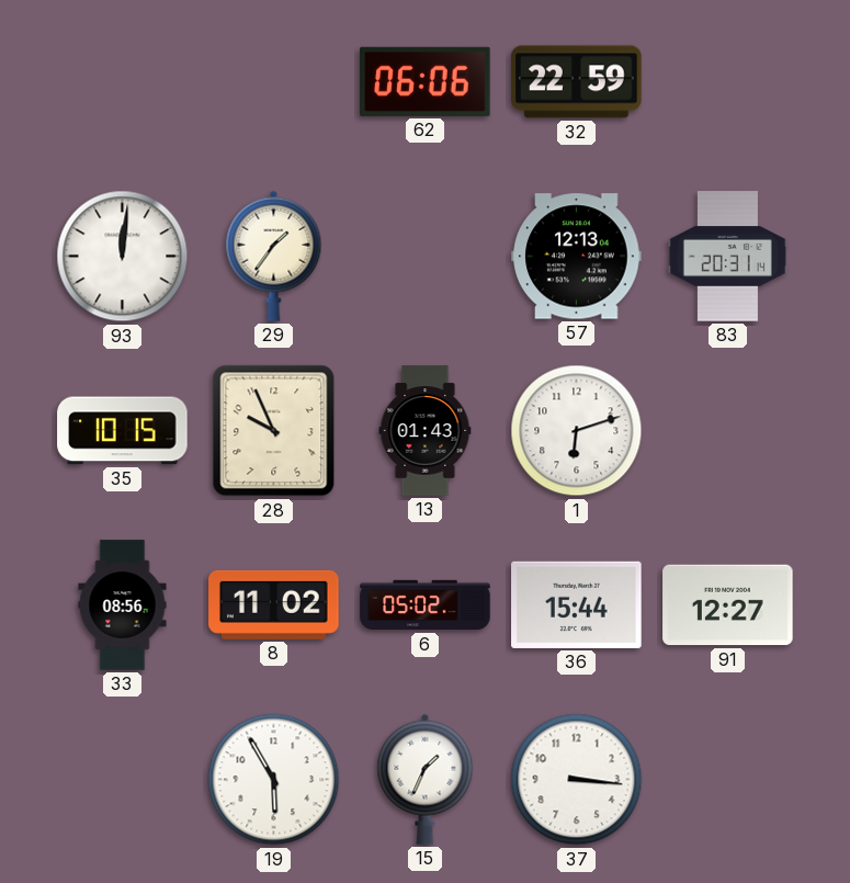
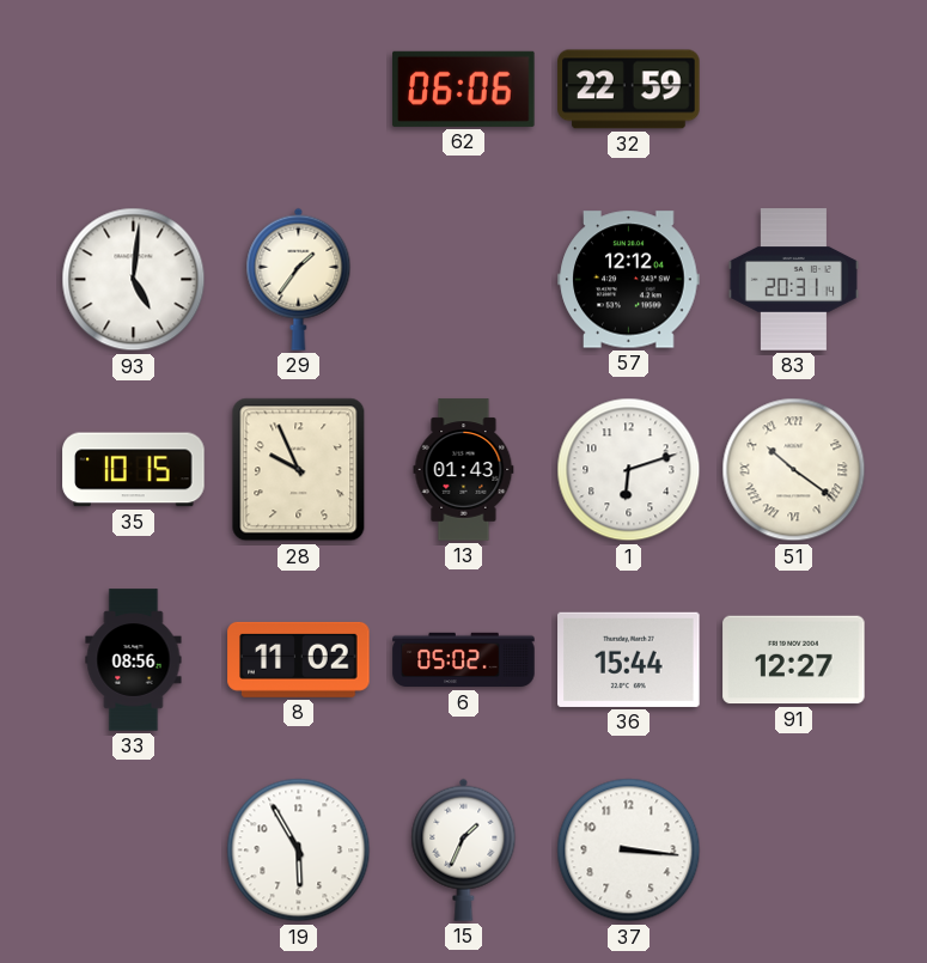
93: 12:01 -> 5:01 (134, 280)
57: 12:13 -> 12:12 (629, 280)
51: none -> 10:21 (794, 470)
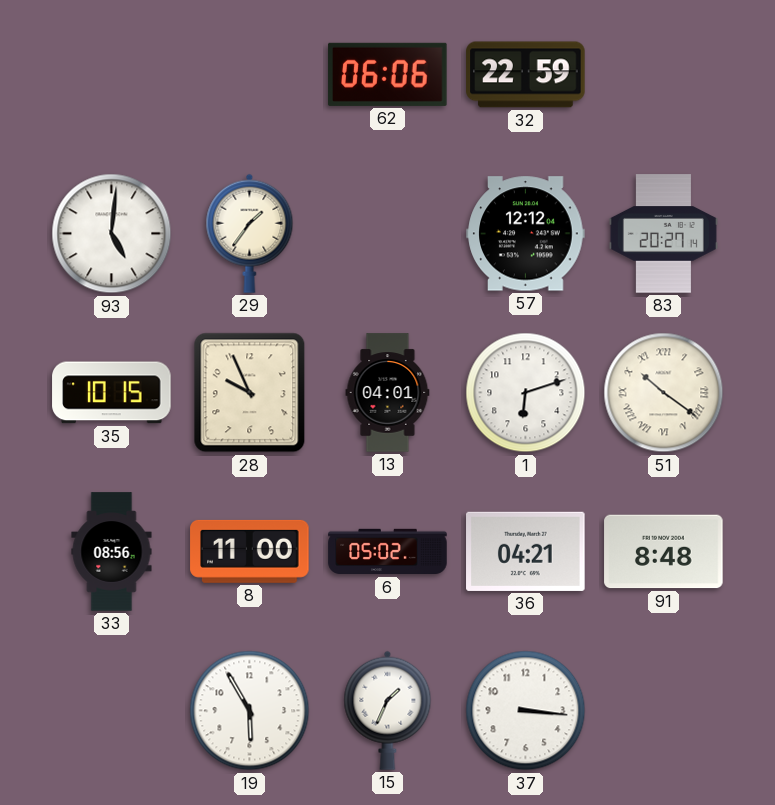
83: 20:31 -> 20:27 (663, 234)
13: 01:43 -> 04:01 (388, 393)
8: 11:02 -> 11:00 (250, 551)
36: 15:44 -> 04:21 (526, 551)
91: 12:27 -> 8:48 (664, 552)
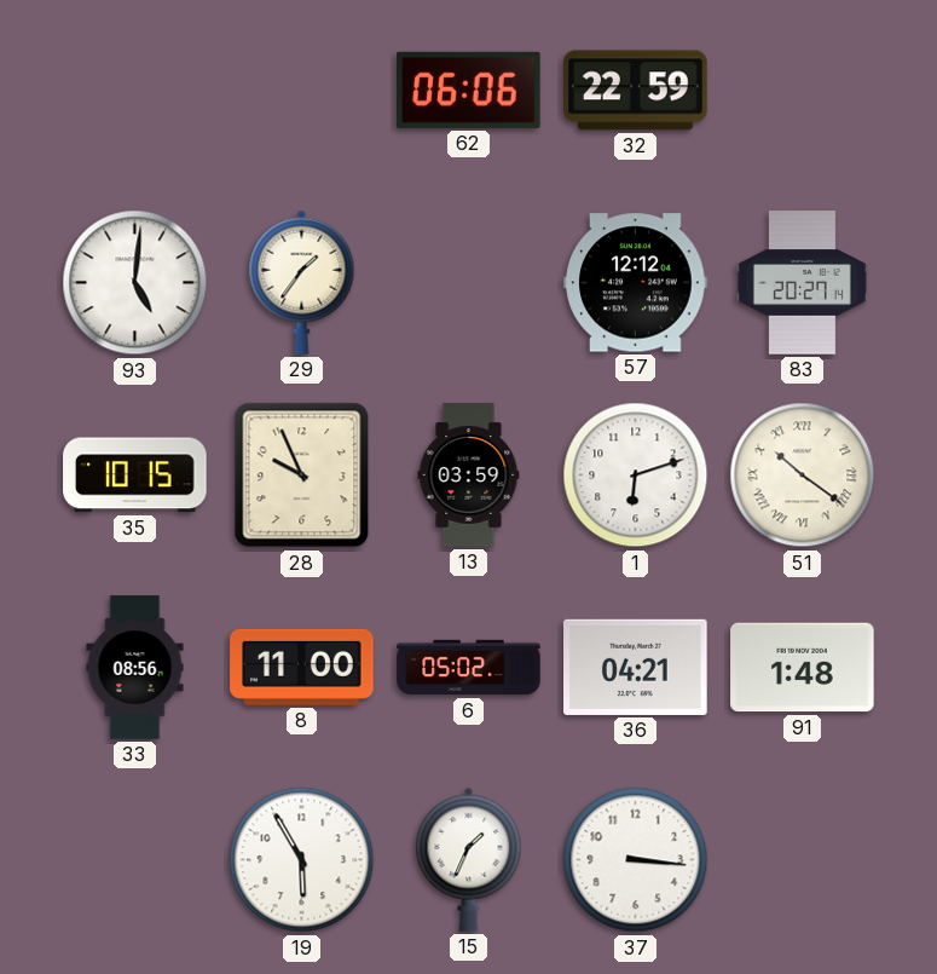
13: 04:01 -> 03:59 (469, 476)
91: 8:48 -> 1:48 (803, 668)
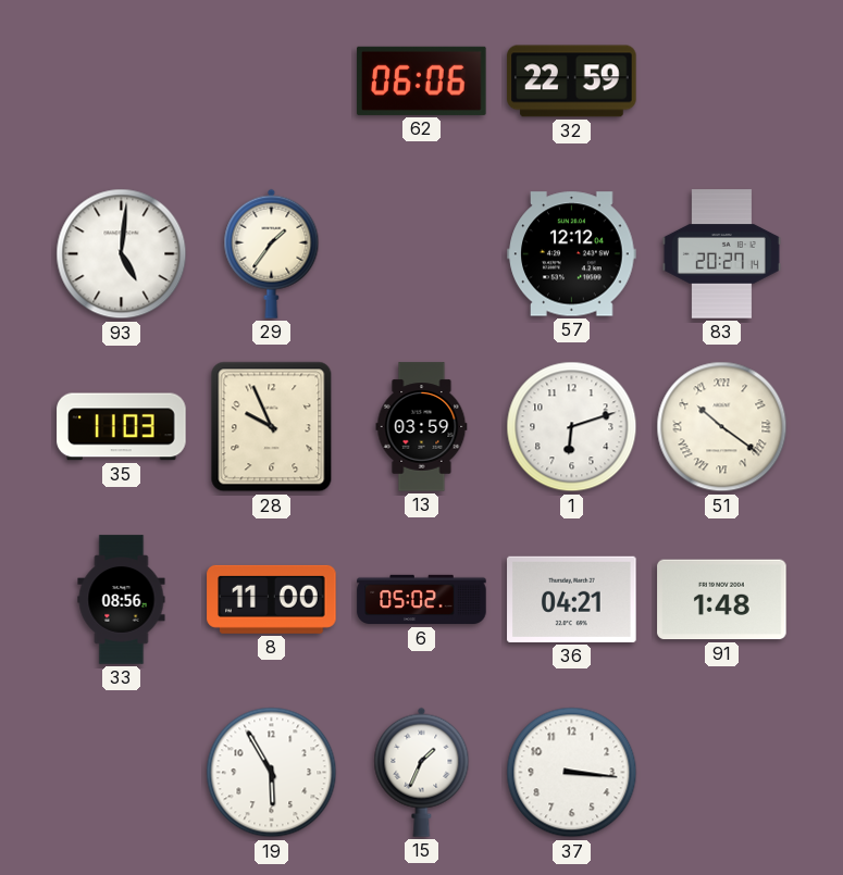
35: 10:15 -> 11:03 (122, 427)
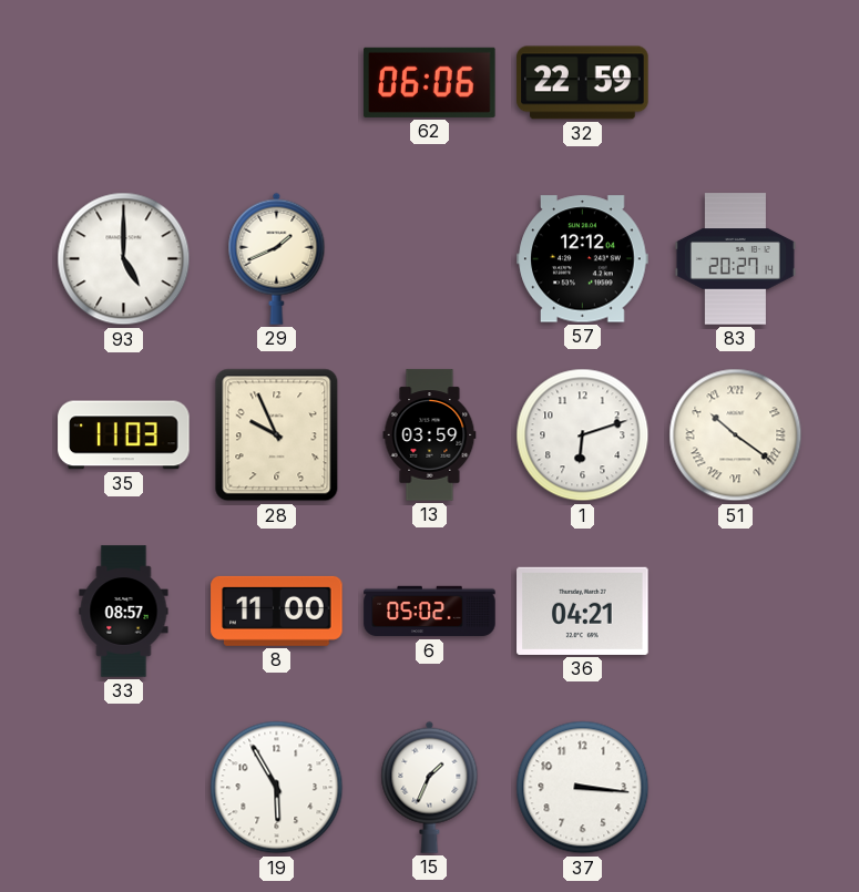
93: 5:01 -> 5:00 (124, 259)
29: 1:36 -> 1:41 (277, 258)
33: 08:56 -> 08:57 (124, 612)
91: 1:48 -> none (722, 600)
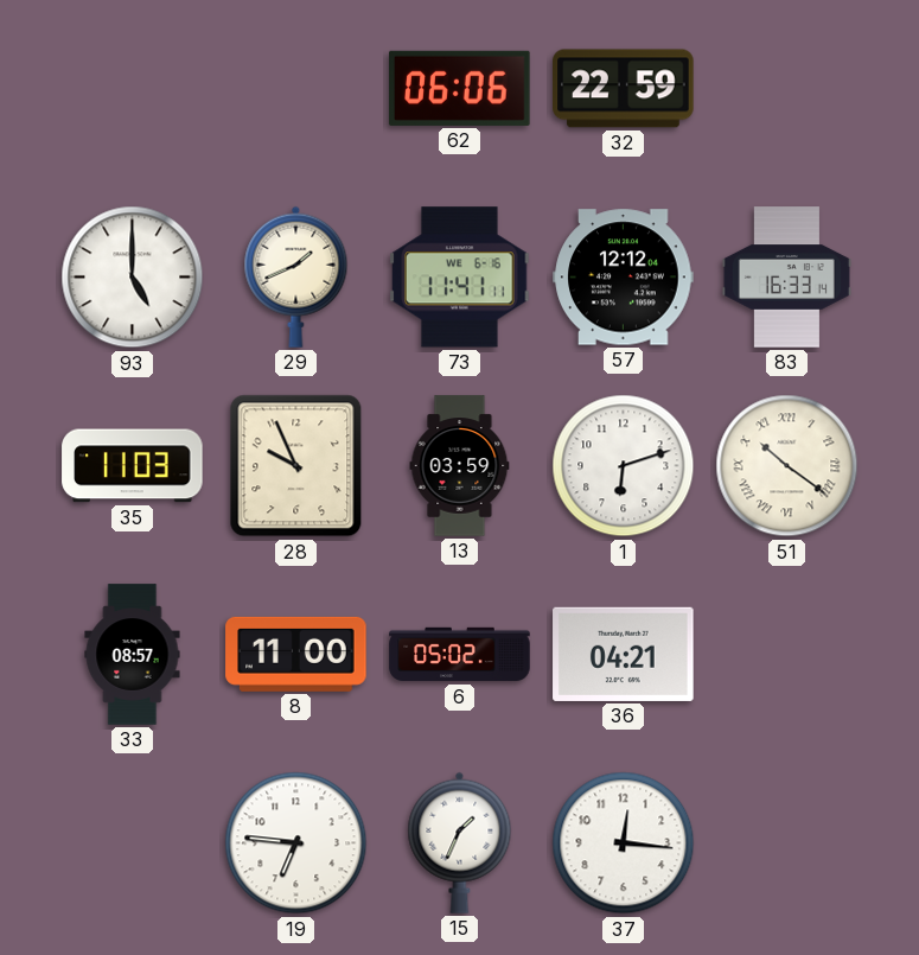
73: none -> 11:41 (460, 278)
83: 20:27 -> 16:33 (786, 278)
19: 5:55 -> 6:46 (296, 843)
37: 3:16 -> 12:16 (624, 843)
